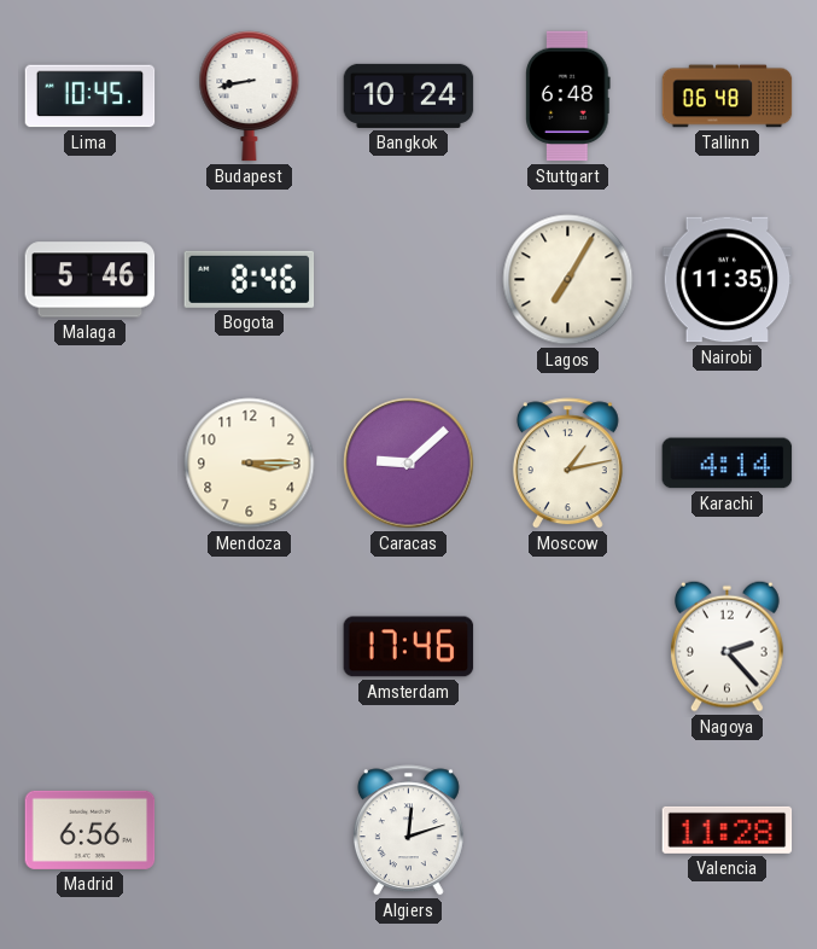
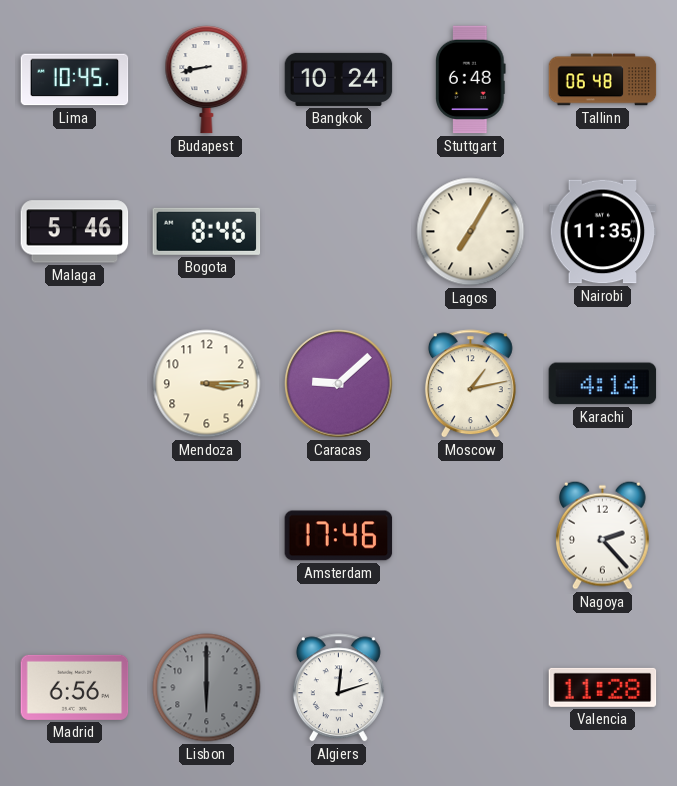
Lisbon: none -> 6:00 (207, 688)
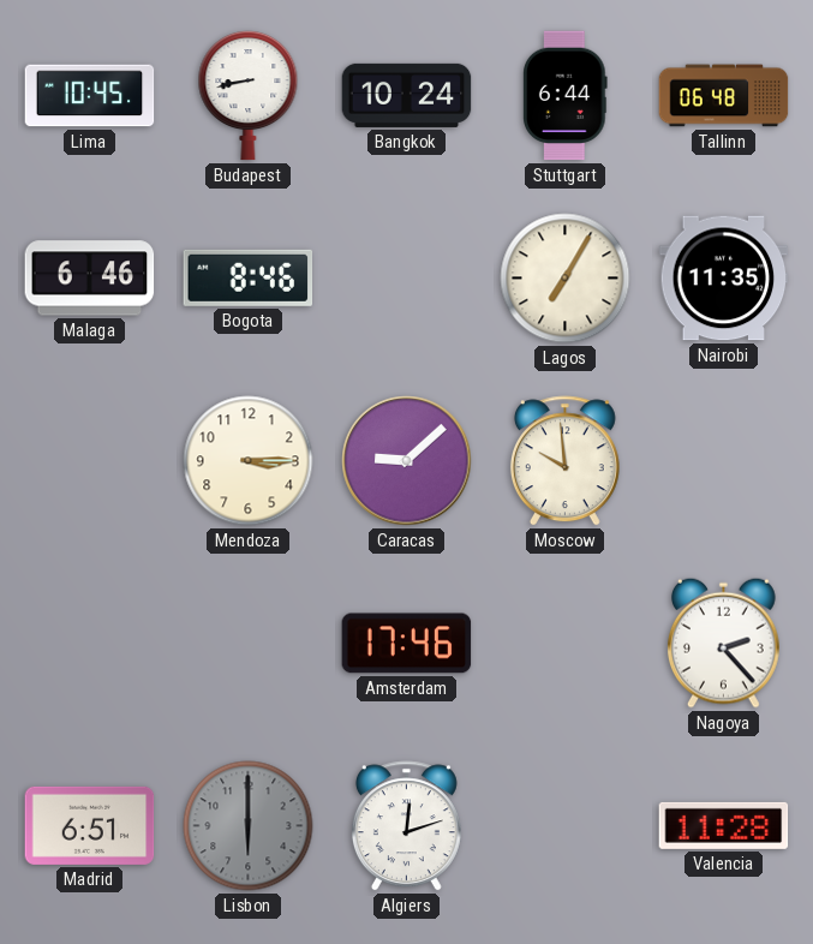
Stuttgart: 6:48 -> 6:44 (566, 96)
Malaga: 5:46 -> 6:46 (90, 279)
Moscow: 1:13 -> 9:59 (564, 461)
Karachi: 4:14 -> none (603, 384)
Madrid: 6:56 -> 6:51 (90, 825)
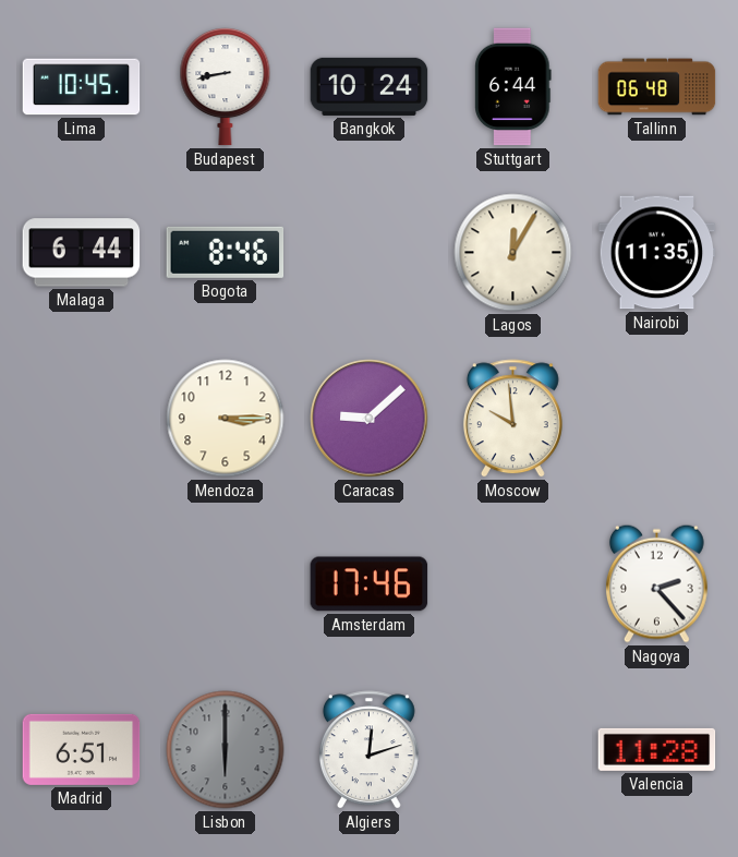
Malaga: 6:46 -> 6:44 (82, 253)
Lagos: 7:05 -> 12:05 (513, 253)
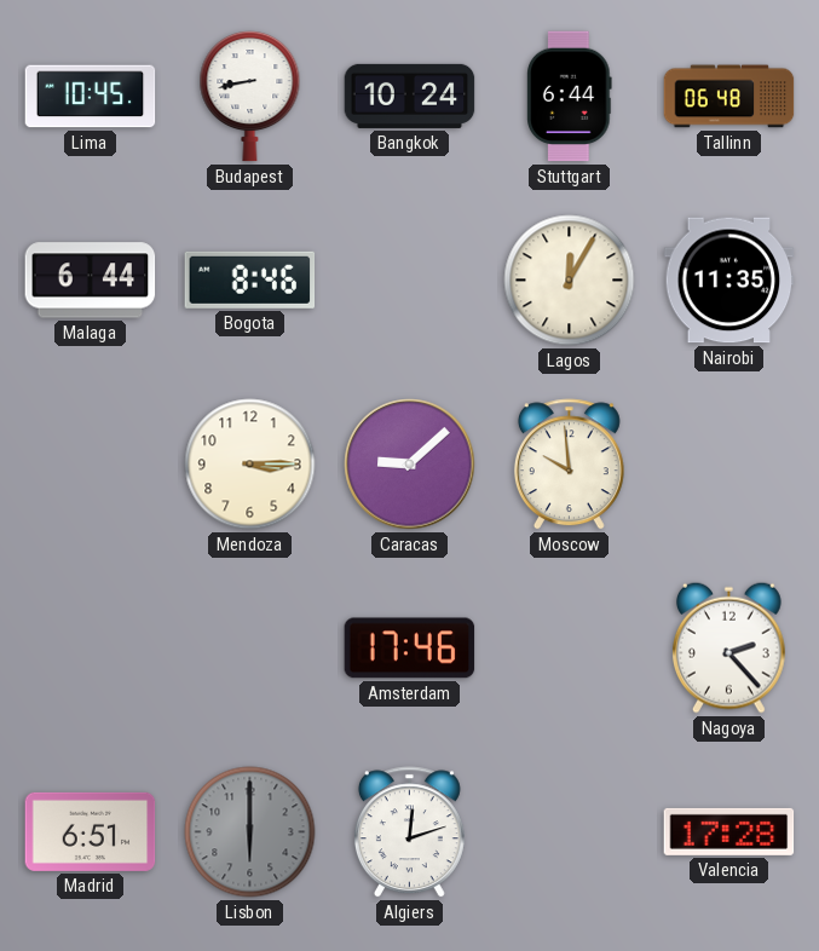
Valencia: 11:28 -> 17:28 (729, 831)
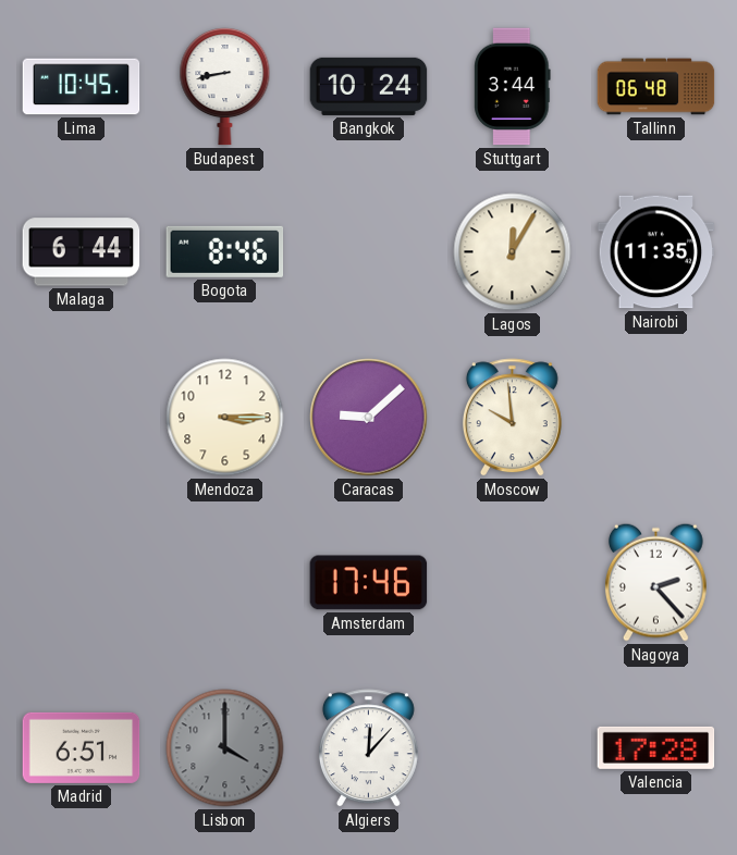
Stuttgart: 6:44 -> 3:44 (513, 87)
Lisbon: 6:00 -> 4:00 (225, 748)
Algiers: 12:12 -> 12:07 (368, 748)
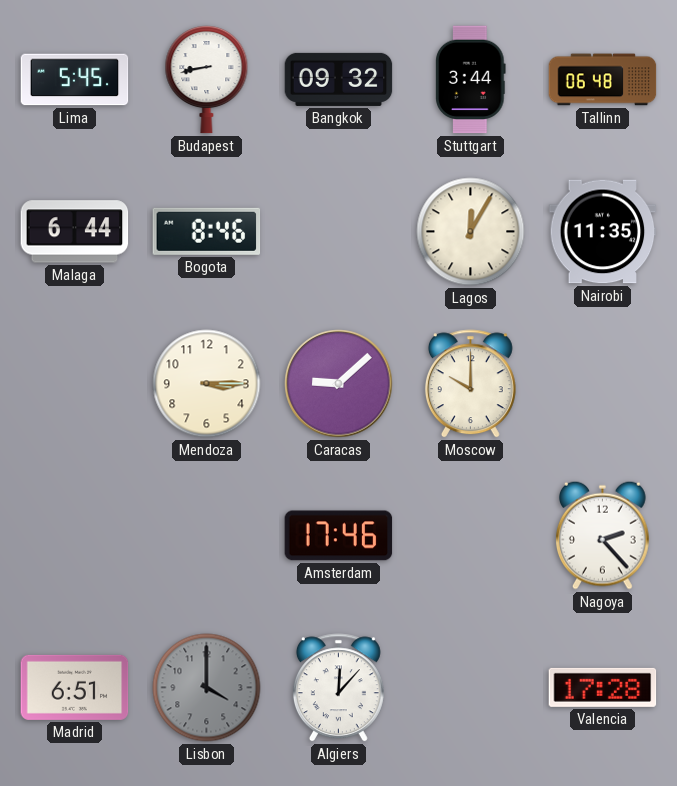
Lima: 10:45 -> 5:45 (75, 80)
Bangkok: 10:24 -> 09:32 (339, 79)
Moscow: 9:59 -> 10:00 (470, 384)
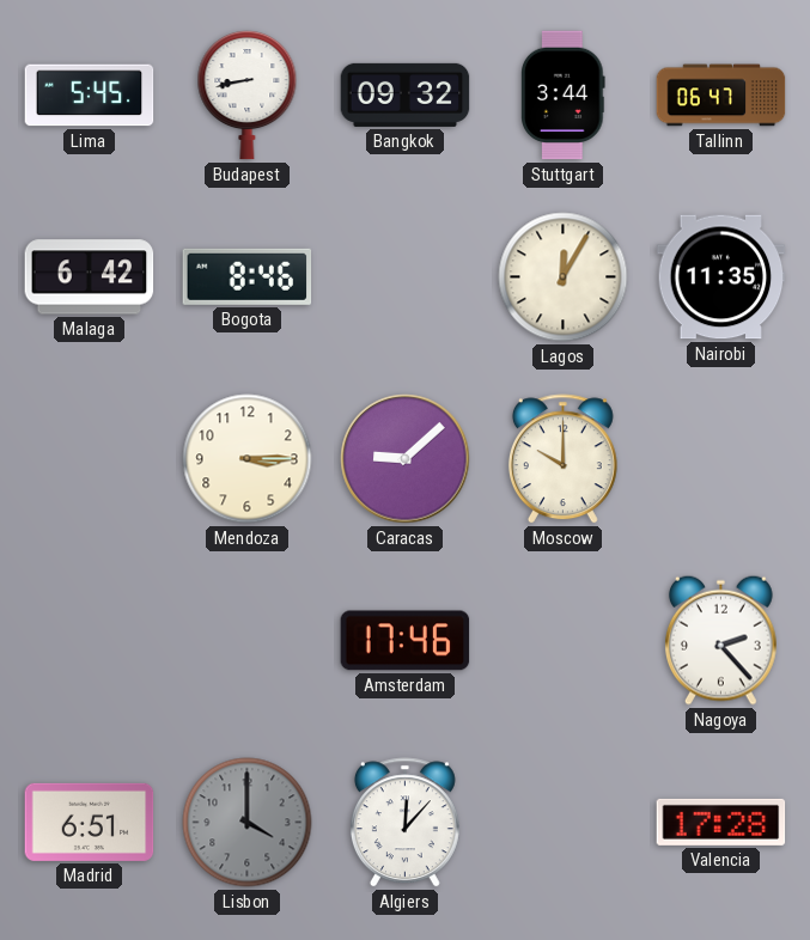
Tallinn: 06:48 -> 06:47 (721, 96)
Malaga: 6:44 -> 6:42 (90, 277)
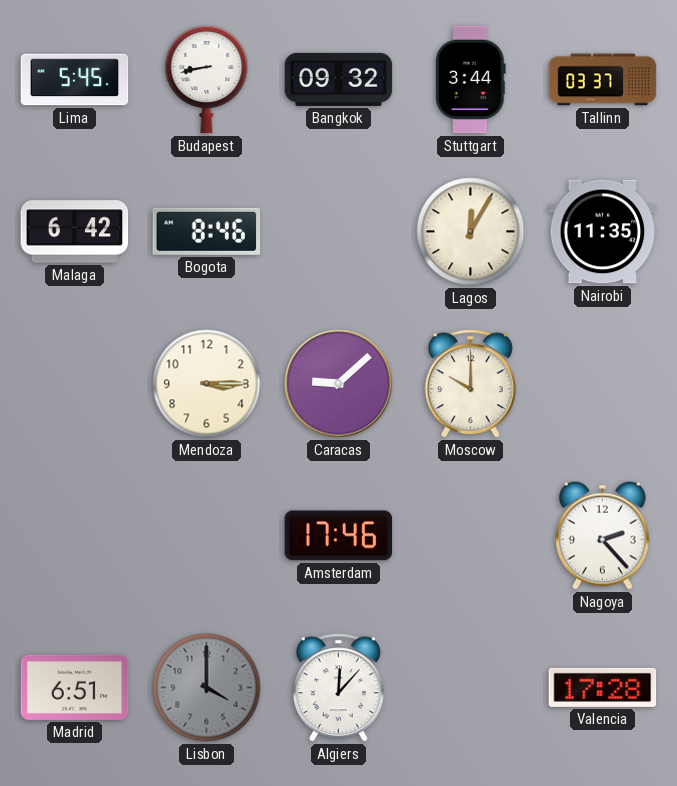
Tallinn: 06:47 -> 03:37 (603, 80)
